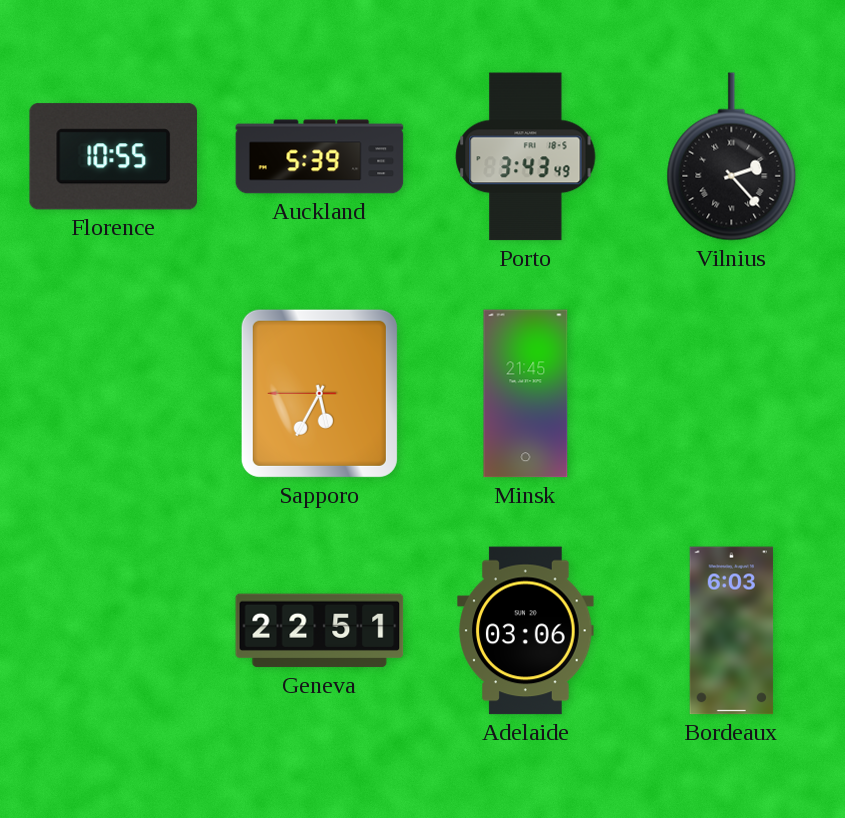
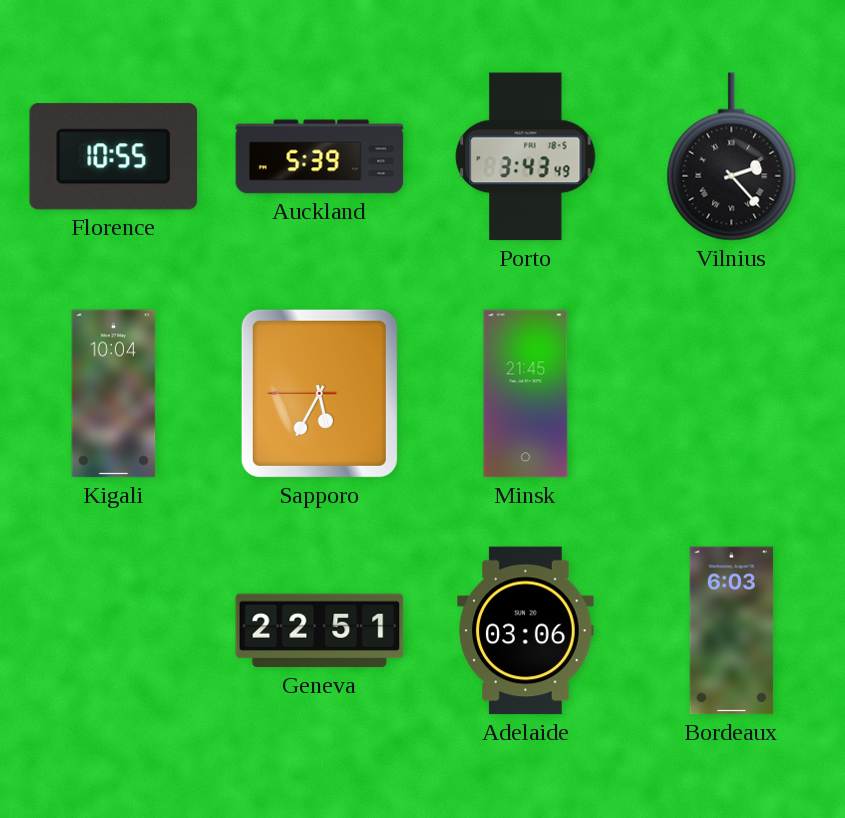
Kigali: none -> 10:04 (114, 394)
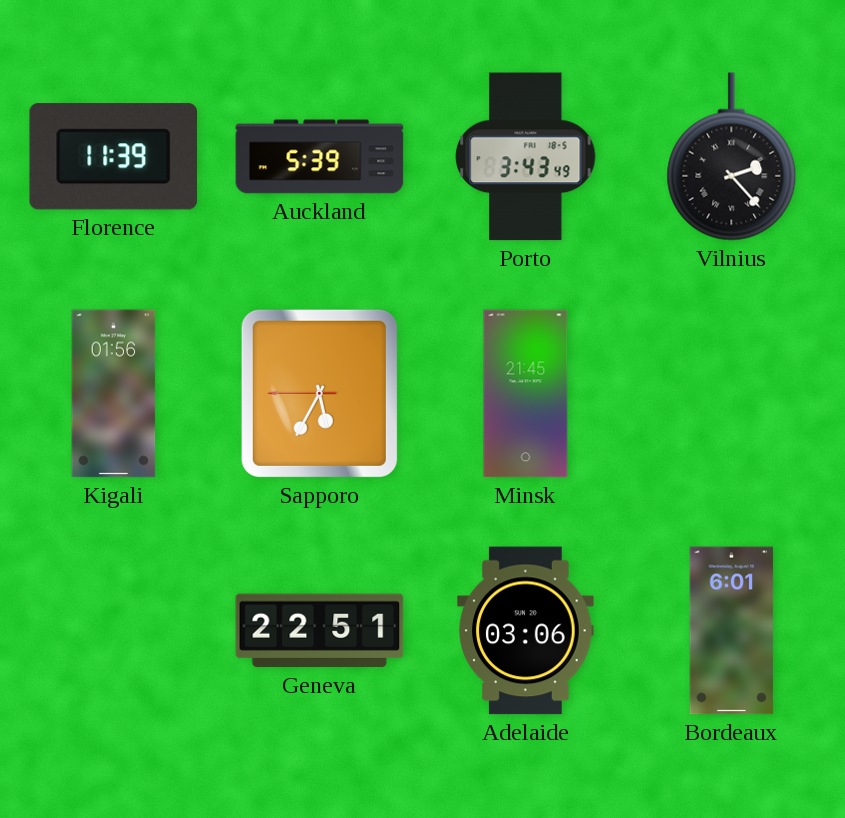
Florence: 10:55 -> 11:39 (113, 157)
Kigali: 10:04 -> 01:56 (114, 394)
Bordeaux: 6:03 -> 6:01 (732, 631)
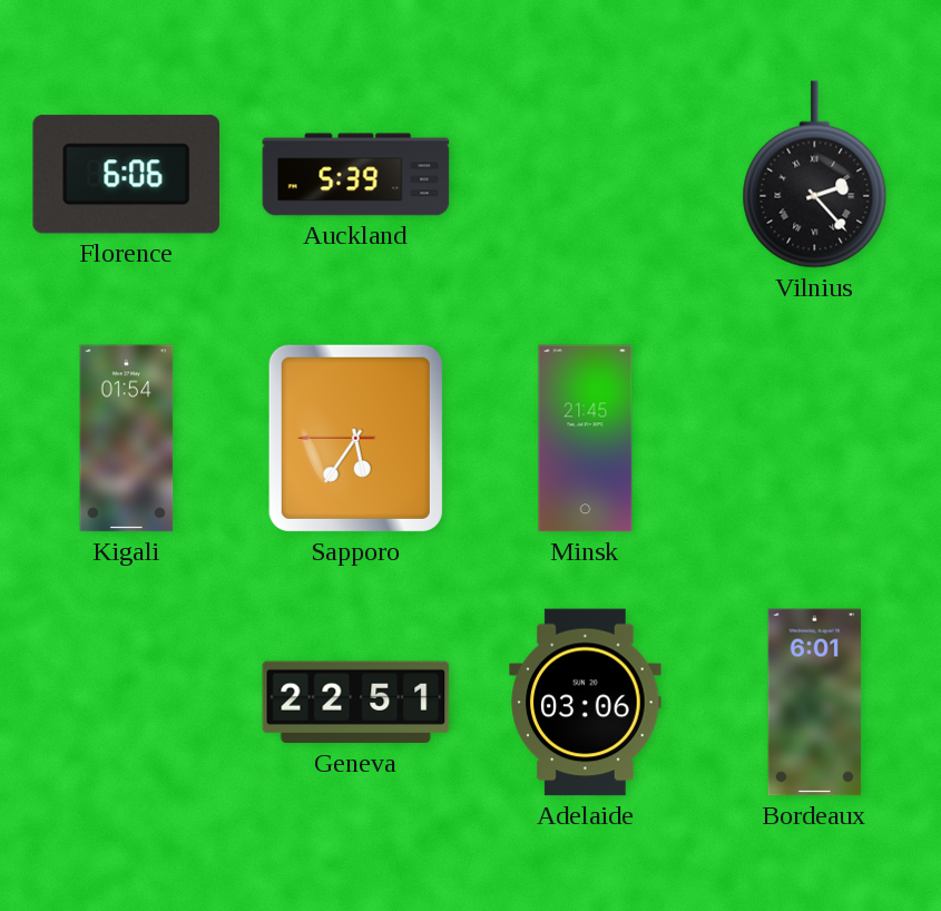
Florence: 11:39 -> 6:06 (126, 175)
Porto: 3:43 -> none (526, 157)
Kigali: 01:56 -> 01:54 (127, 439)
Sapporo: 5:34 -> 5:35 (355, 438)
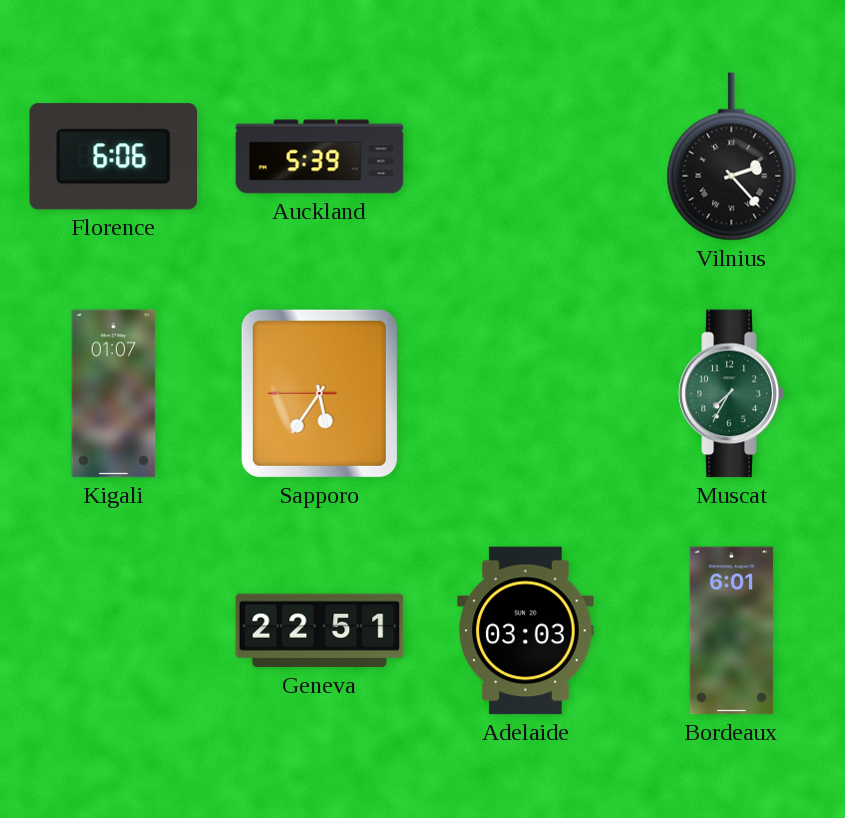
Kigali: 01:54 -> 01:07 (114, 394)
Minsk: 21:45 -> none (586, 439)
Muscat: none -> 7:35 (732, 394)
Adelaide: 03:06 -> 03:03 (526, 631)
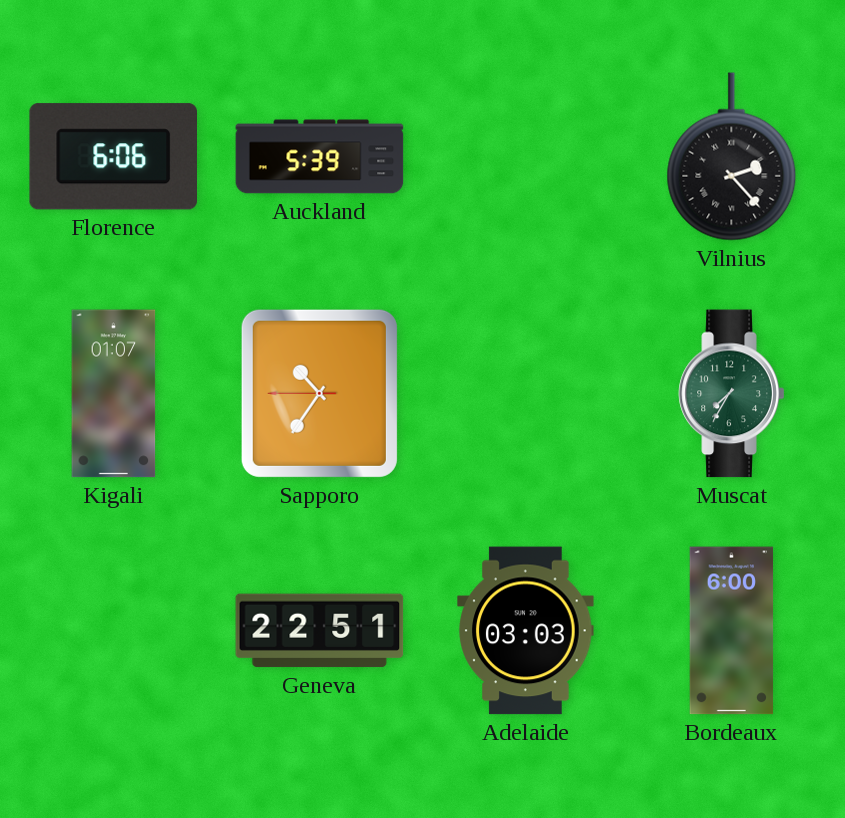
Sapporo: 5:35 -> 10:35 (319, 393)
Bordeaux: 6:01 -> 6:00 (732, 631)
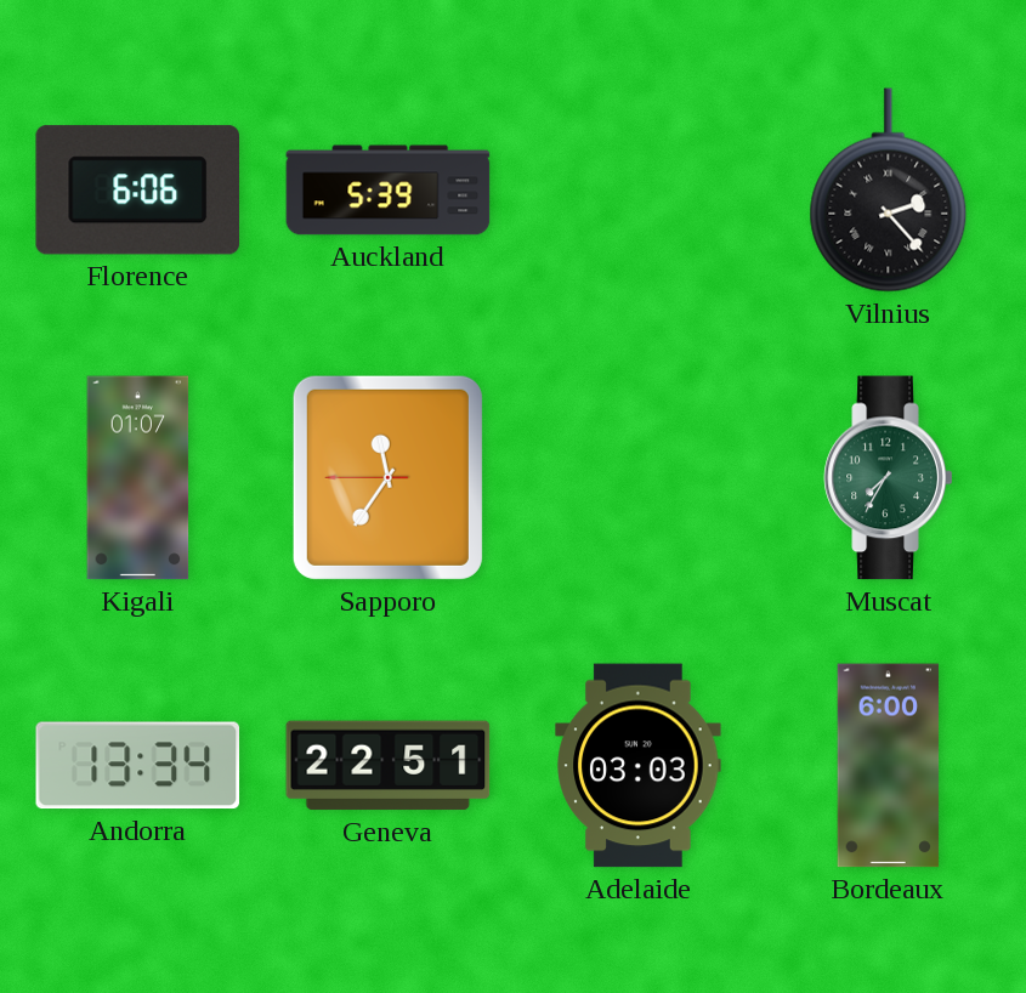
Sapporo: 10:35 -> 11:35 (387, 477)
Andorra: none -> 13:34 (138, 766)
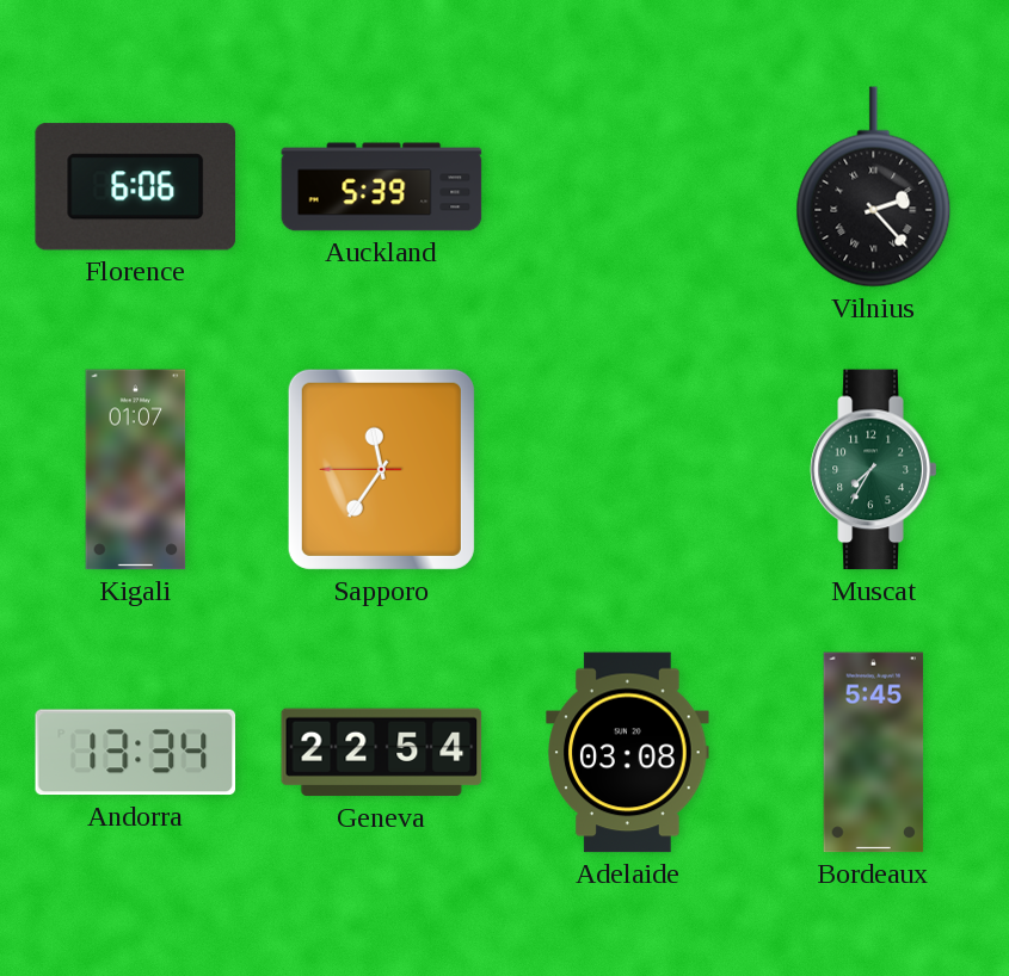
Geneva: 22:51 -> 22:54 (382, 753)
Adelaide: 03:03 -> 03:08 (628, 753)
Bordeaux: 6:00 -> 5:45 (874, 753)
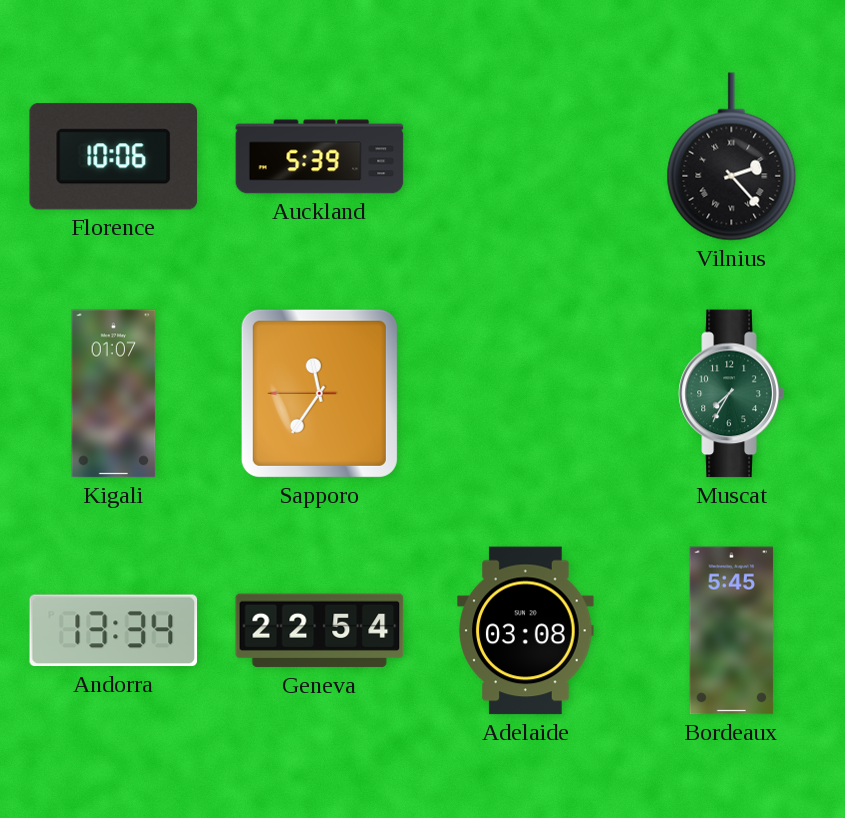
Florence: 6:06 -> 10:06 (113, 157)
